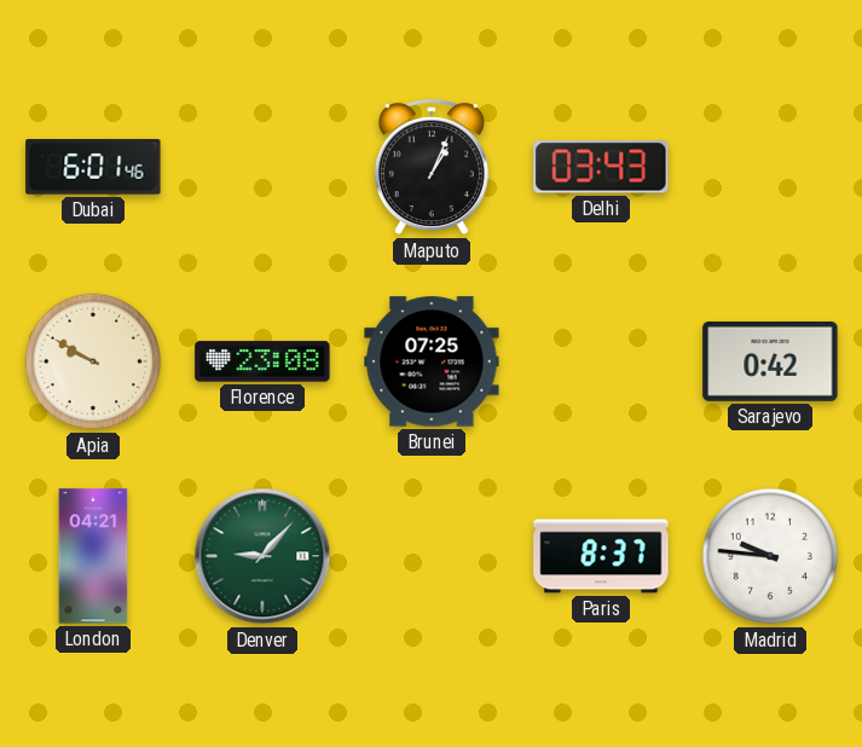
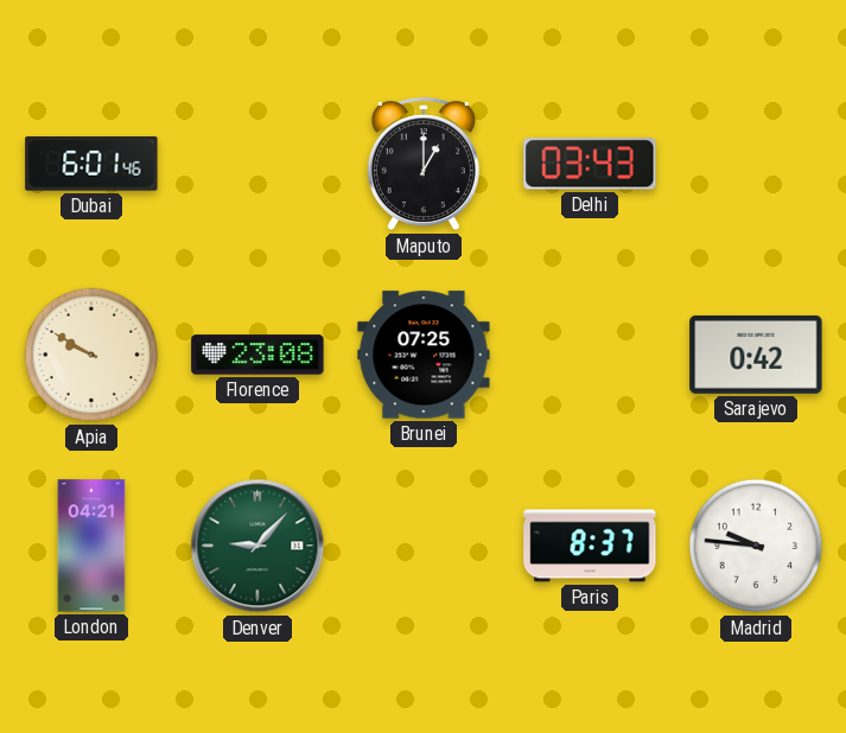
Maputo: 1:04 -> 1:00 (424, 165)
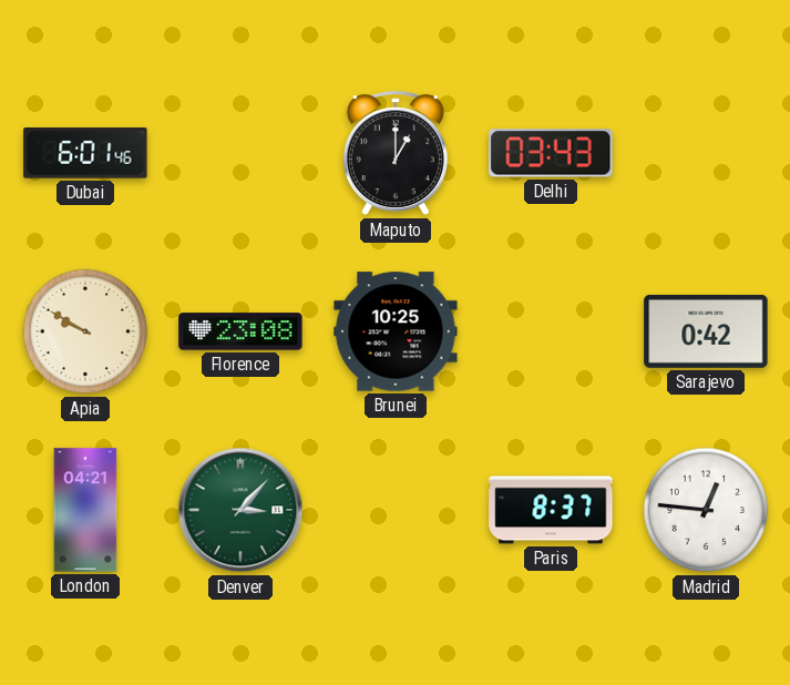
Brunei: 07:25 -> 10:25 (396, 331)
Denver: 9:07 -> 3:07 (240, 510)
Madrid: 9:46 -> 12:46 (706, 510)
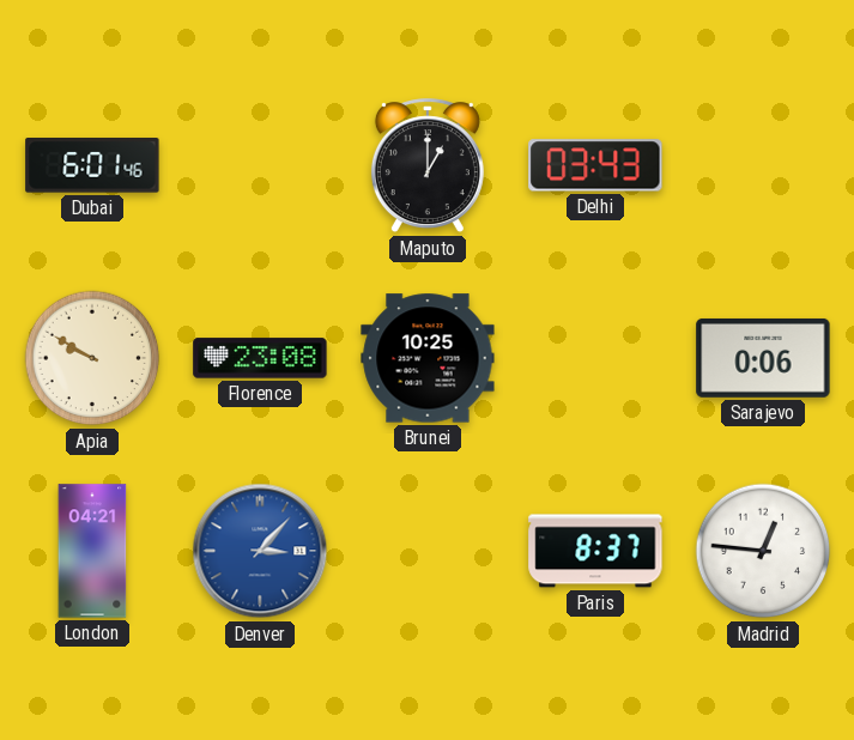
Sarajevo: 0:42 -> 0:06 (763, 358)
Denver dial: green -> blue (260, 551)
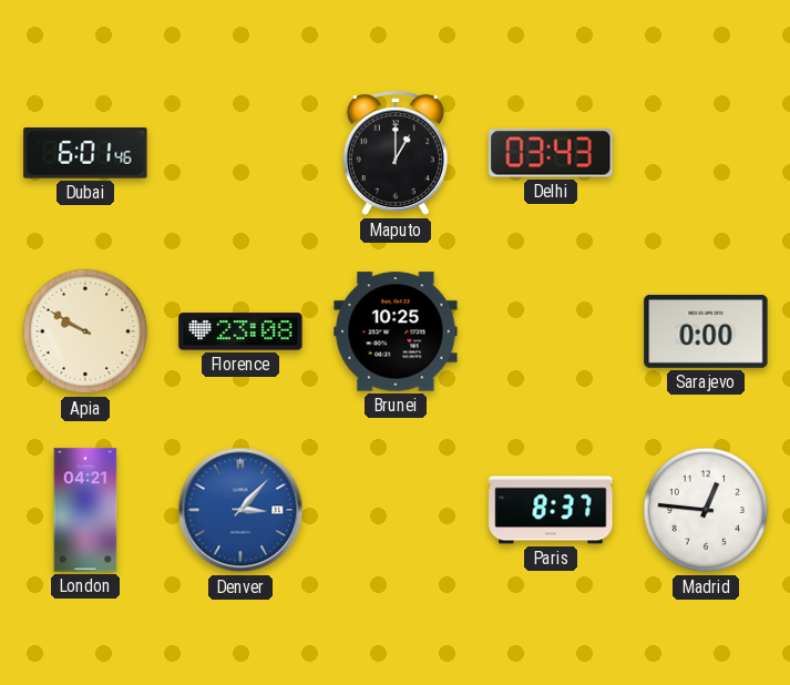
Sarajevo: 0:06 -> 0:00 (706, 331)
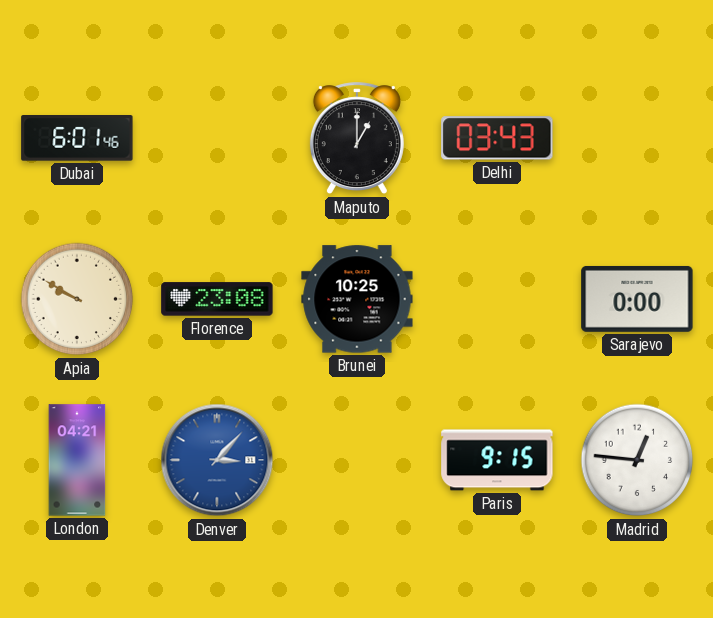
Paris: 8:37 -> 9:15 (497, 460)
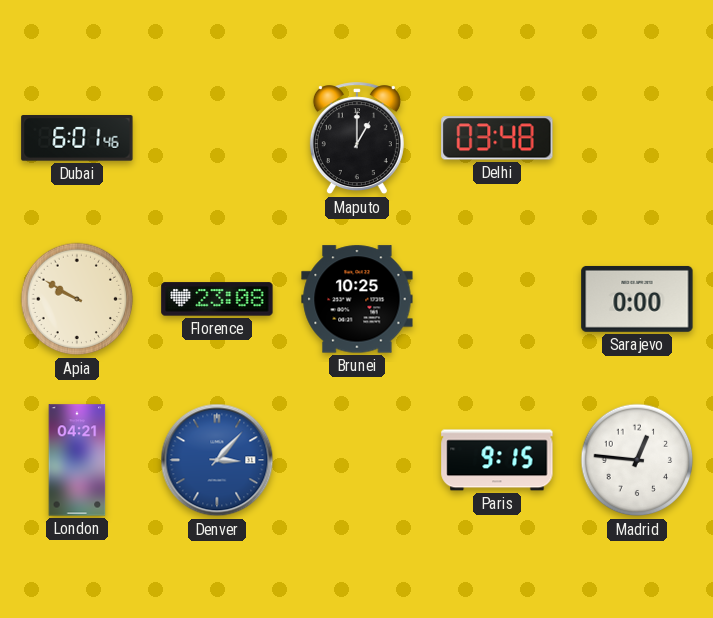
Delhi: 03:43 -> 03:48 (497, 138)
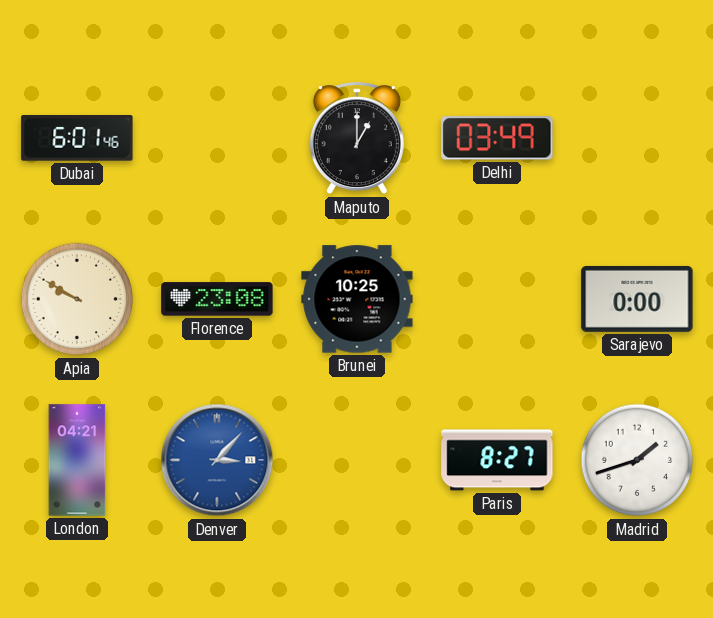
Delhi: 03:48 -> 03:49 (497, 138)
Paris: 9:15 -> 8:27 (497, 460)
Madrid: 12:46 -> 1:42 (637, 460)
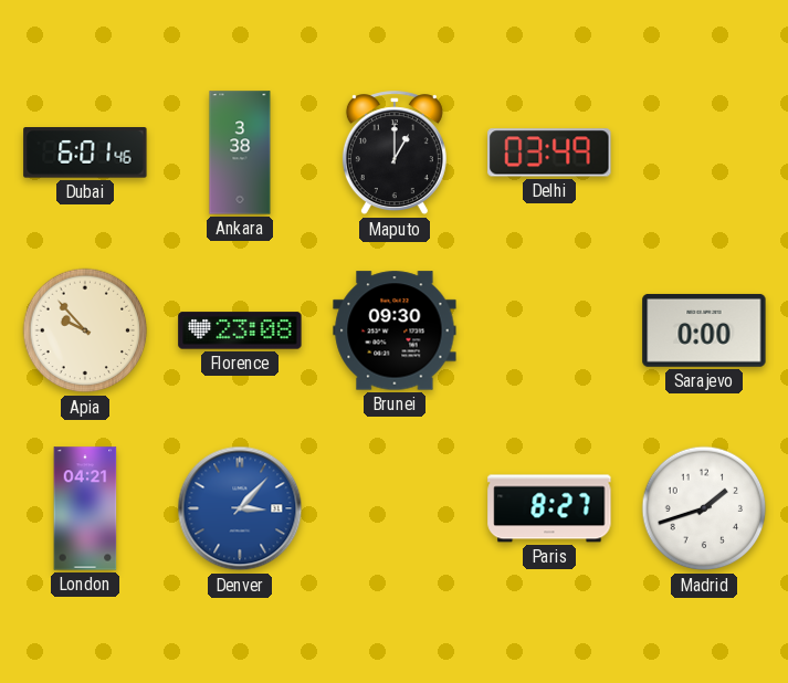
Ankara: none -> 3:38 (240, 153)
Apia: 9:50 -> 9:53 (85, 330)
Brunei: 10:25 -> 09:30 (395, 330)
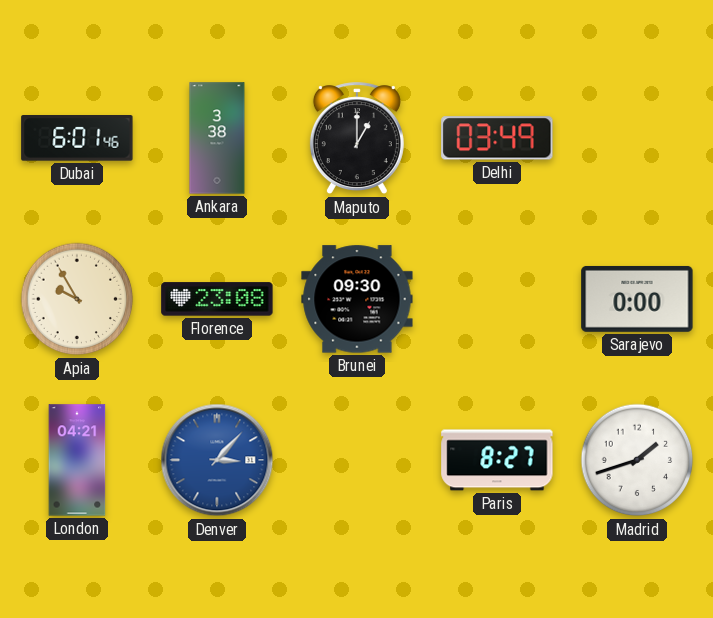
Apia: 9:53 -> 9:55 (77, 299)
